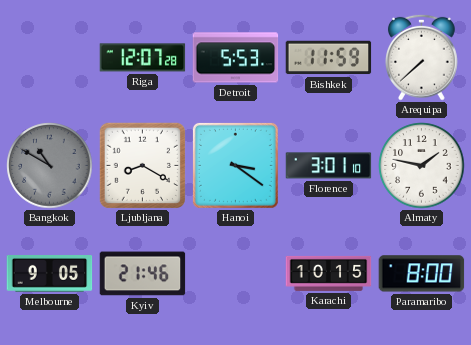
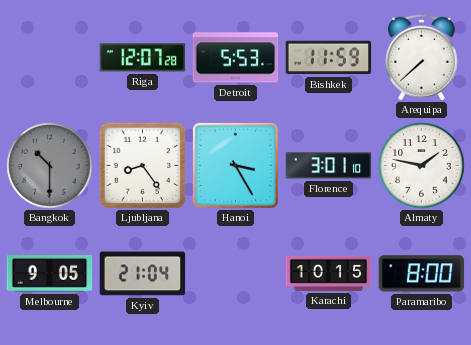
Bangkok: 10:50 -> 10:30 (50, 166)
Ljubljana: 8:20 -> 8:24 (142, 165)
Hanoi: 3:21 -> 3:25 (235, 165)
Kyiv: 21:46 -> 21:04 (143, 274)
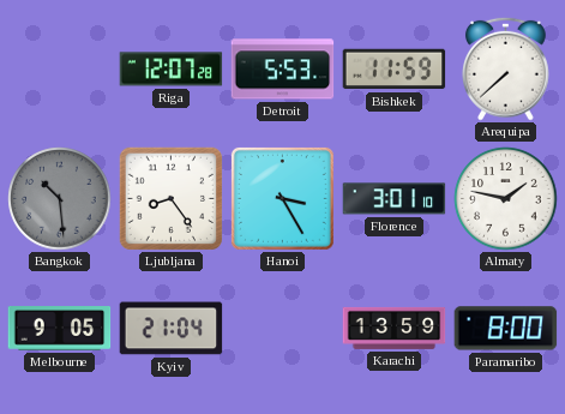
Bangkok: 10:30 -> 10:29 (60, 199)
Karachi: 10:15 -> 13:59 (395, 328)
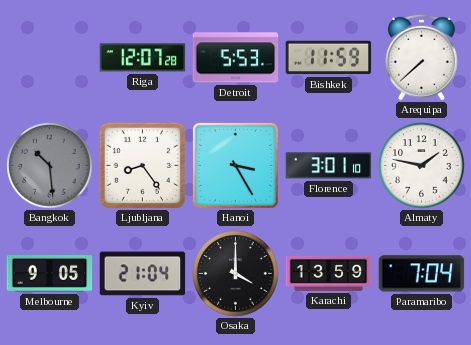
Osaka: none -> 4:00 (236, 274)
Paramaribo: 8:00 -> 7:04 (422, 274)
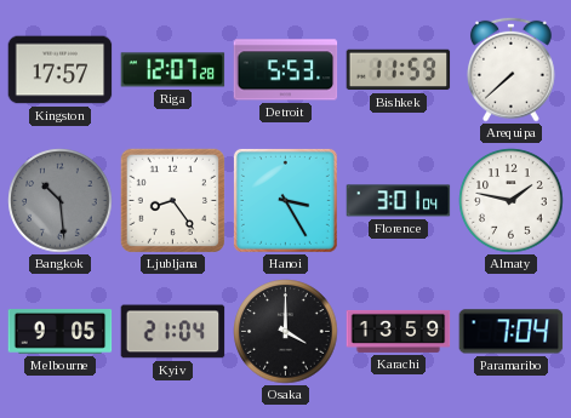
Kingston: none -> 17:57 (61, 70)
Florence: 3:01:10 -> 3:01:04 (399, 201)
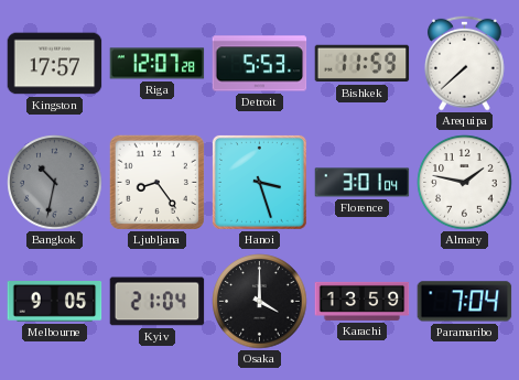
Bangkok: 10:29 -> 10:32 (55, 183)
Hanoi: 3:25 -> 3:27 (259, 182)
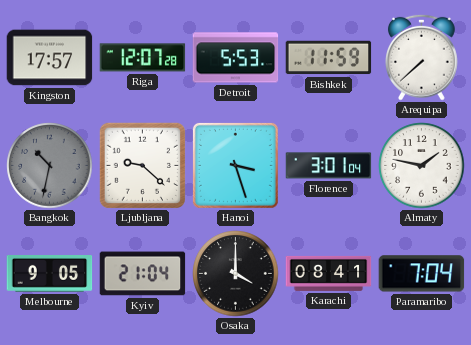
Ljubljana: 8:24 -> 9:22 (142, 165)
Karachi: 13:59 -> 08:41 (329, 273)
